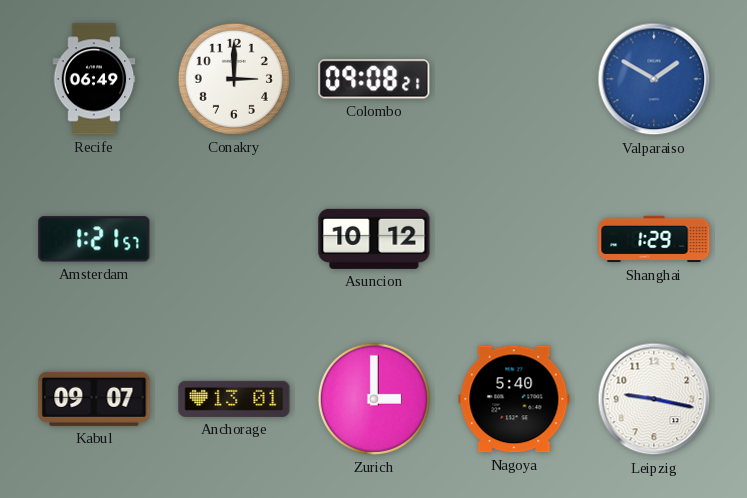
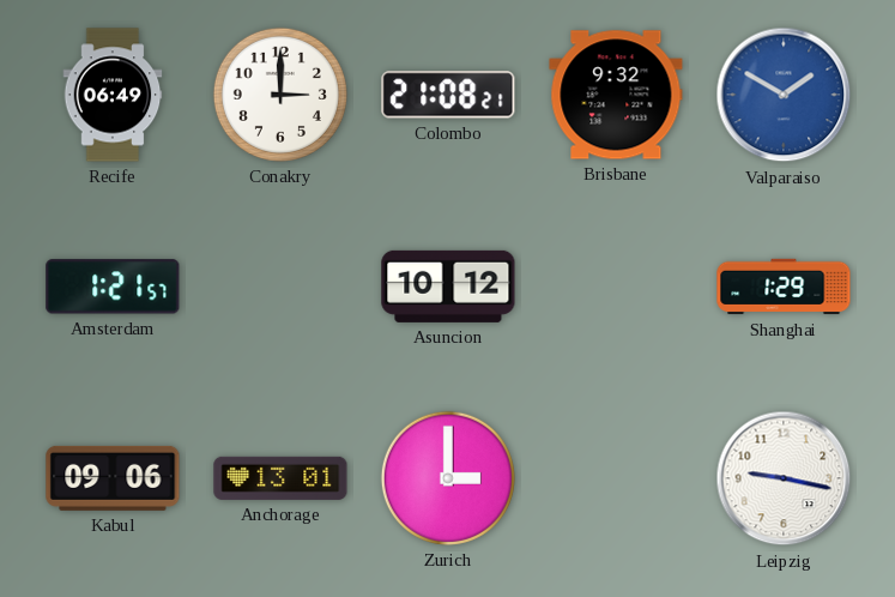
Colombo: 09:08 -> 21:08 (448, 95)
Brisbane: none -> 9:32 (616, 95)
Kabul: 09:07 -> 09:06 (113, 478)
Nagoya: 5:40 -> none (514, 399)
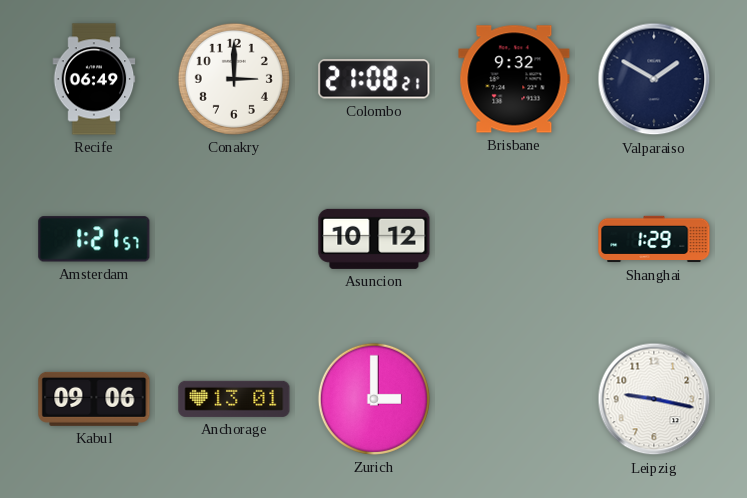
Valparaiso dial: blue -> navy (654, 79)
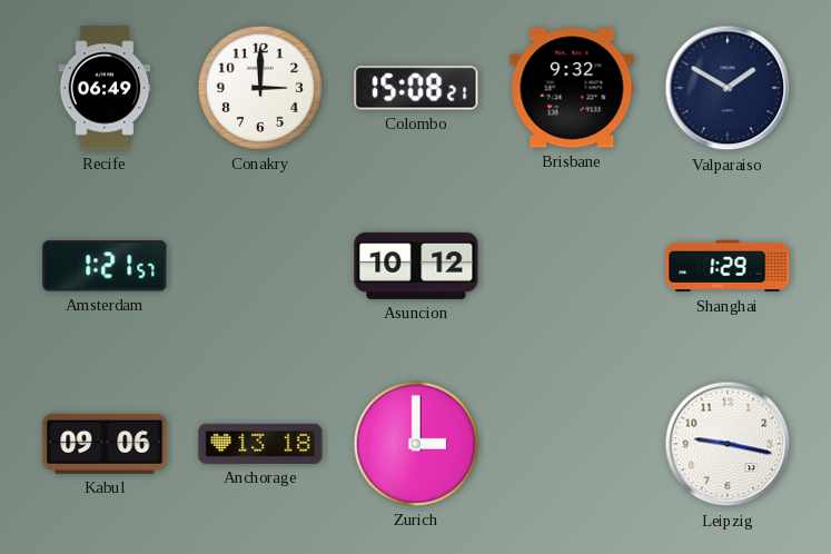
Colombo: 21:08 -> 15:08 (416, 88)
Anchorage: 13:01 -> 13:18 (260, 444)
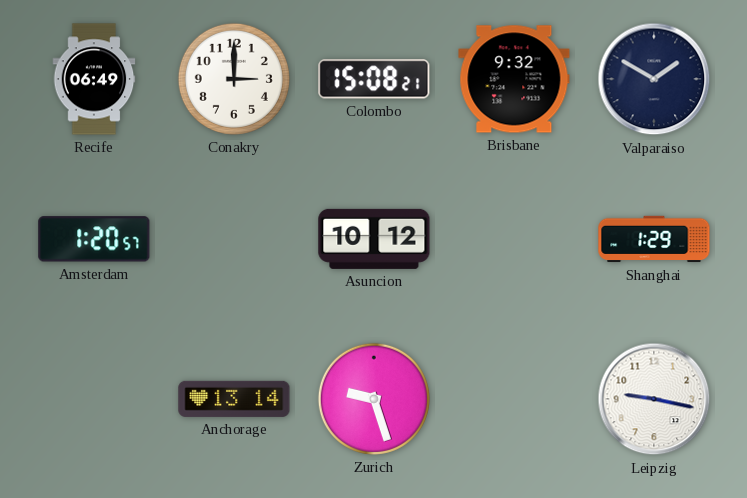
Amsterdam: 1:21 -> 1:20 (94, 239)
Kabul: 09:06 -> none (105, 444)
Anchorage: 13:18 -> 13:14 (234, 399)
Zurich: 3:00 -> 9:27 (374, 399)
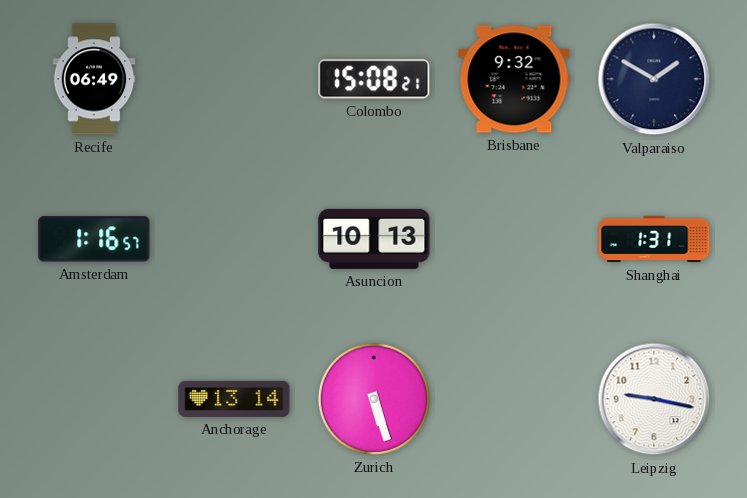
Conakry: 3:00 -> none (234, 79)
Amsterdam: 1:20 -> 1:16 (94, 239)
Asuncion: 10:12 -> 10:13 (374, 239)
Shanghai: 1:29 -> 1:31 (654, 239)
Zurich: 9:27 -> 5:27 (374, 399)
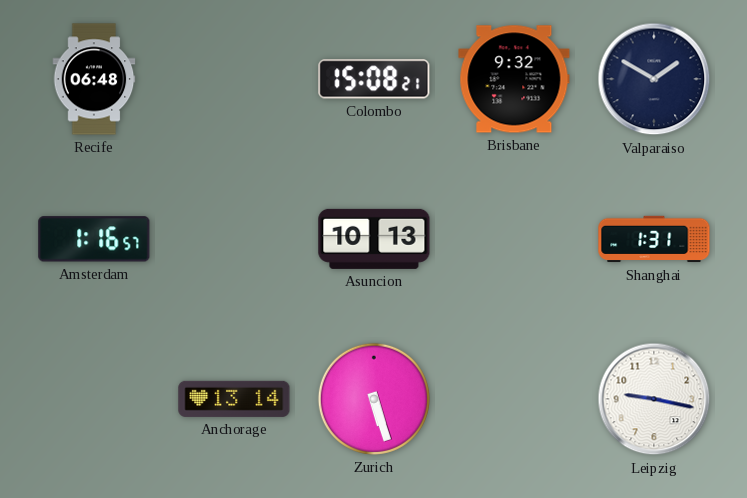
Recife: 06:49 -> 06:48 (94, 79)
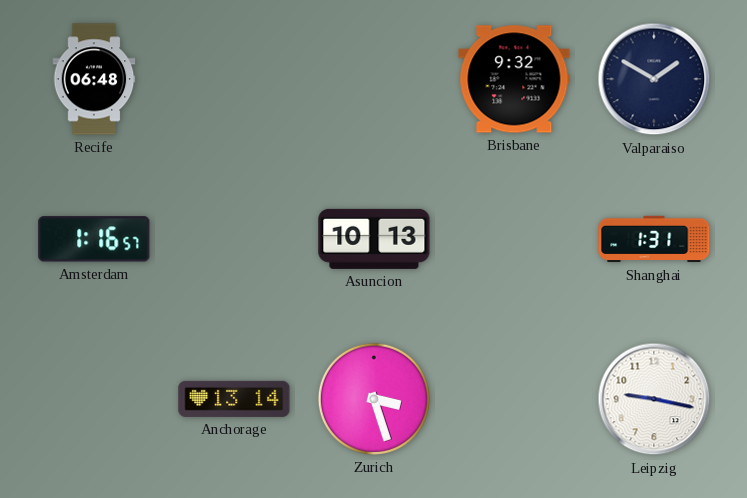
Colombo: 15:08 -> none (374, 79)
Zurich: 5:27 -> 3:27 (374, 399)
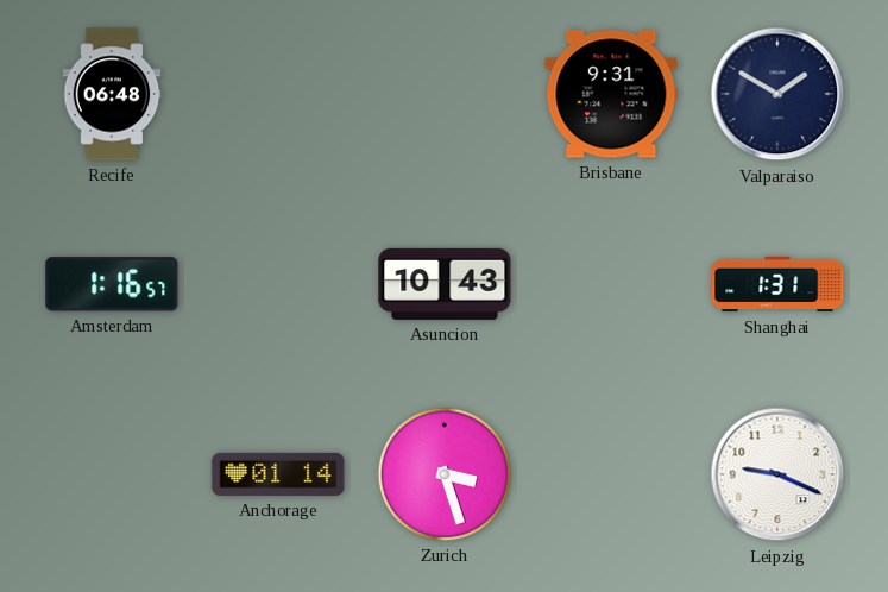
Brisbane: 9:32 -> 9:31 (611, 94)
Asuncion: 10:13 -> 10:43 (445, 284)
Anchorage: 13:14 -> 01:14 (278, 474)
Leipzig: 9:17 -> 9:19 (777, 474)
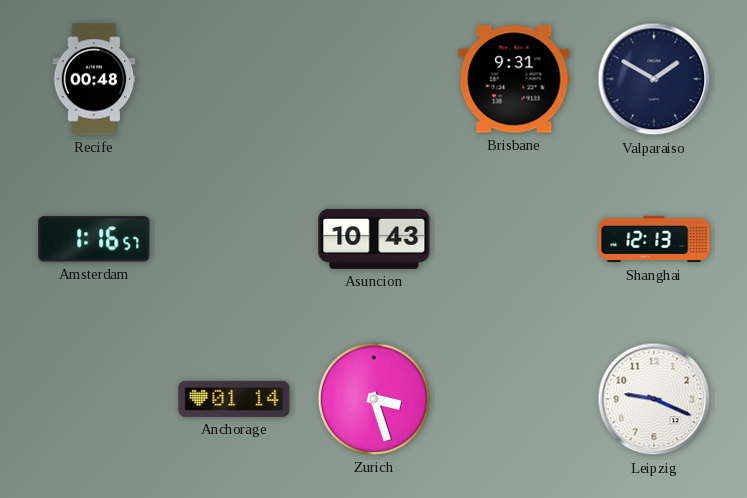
Recife: 06:48 -> 00:48 (94, 79)
Shanghai: 1:31 -> 12:13 (654, 239)
